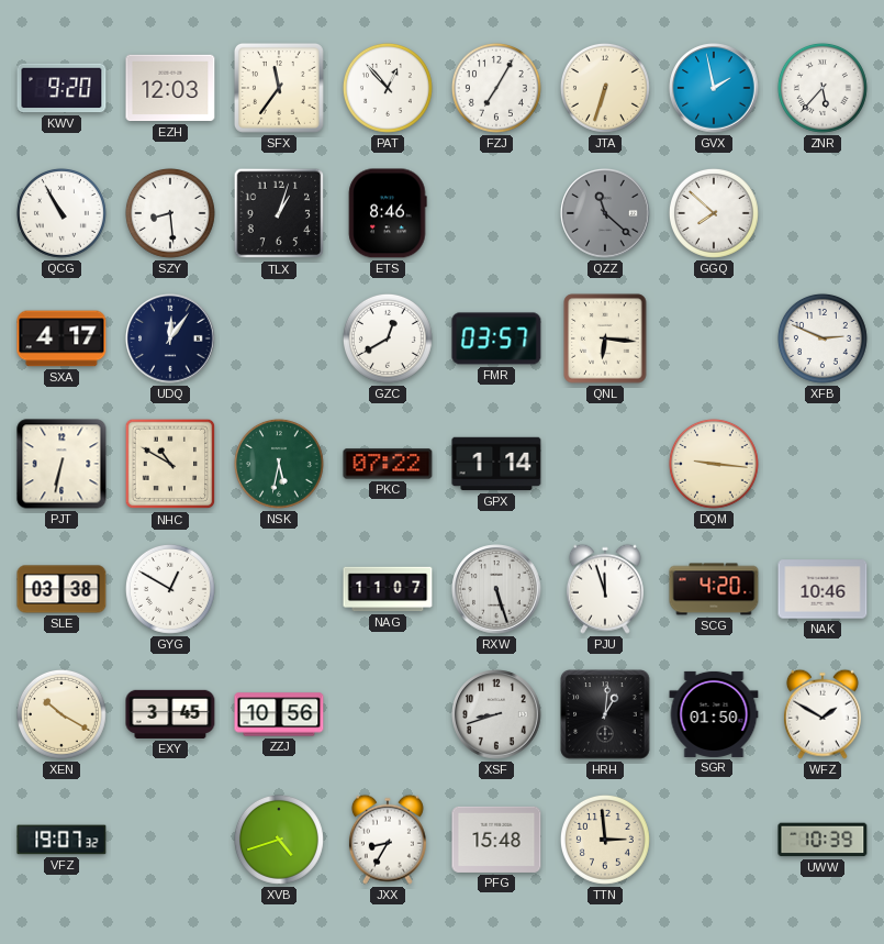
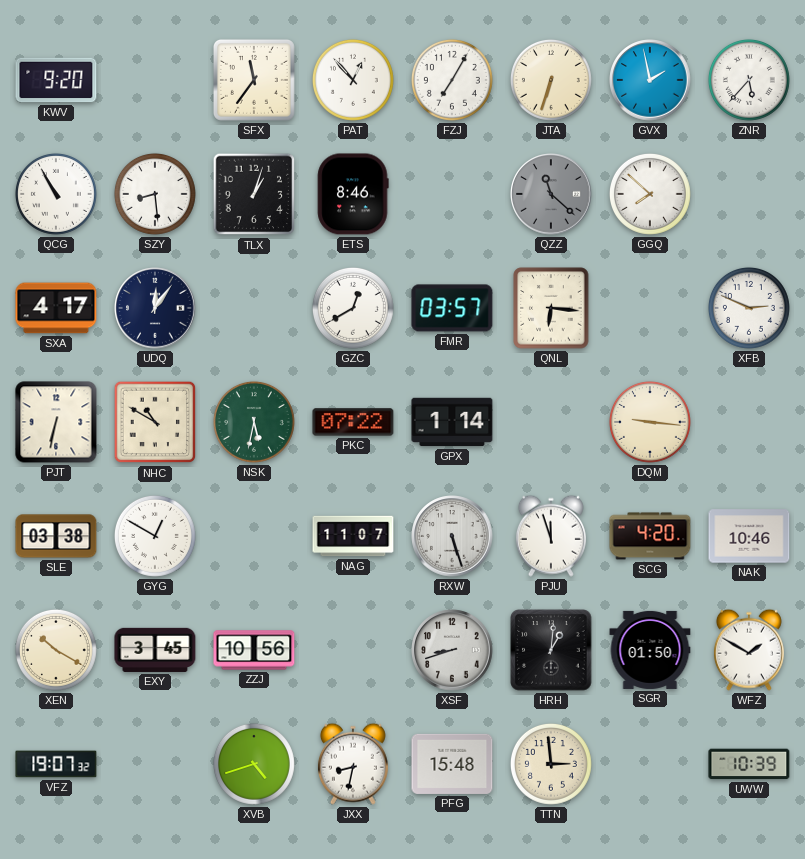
EZH: 12:03 -> none (170, 88)
JXX: 8:35 -> 8:32 (353, 764)
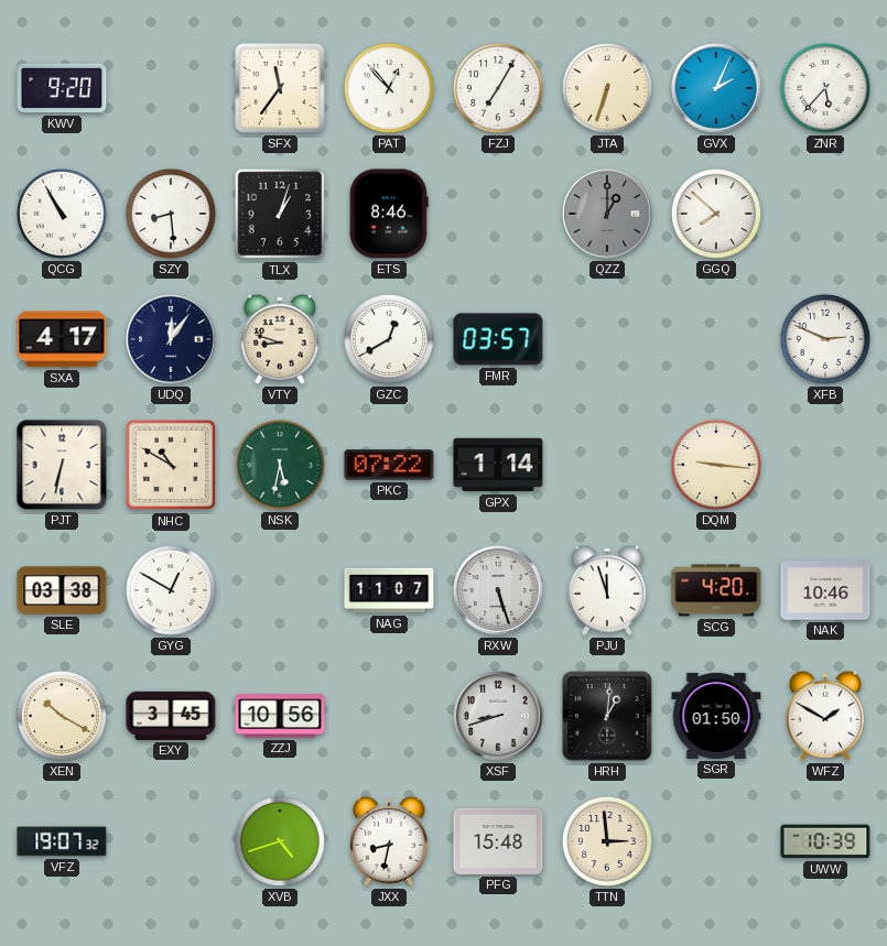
GVX: 1:58 -> 2:04 (716, 88)
QZZ: 11:22 -> 1:00 (607, 214)
VTY: none -> 8:48 (280, 339)
QNL: 6:16 -> none (551, 308)
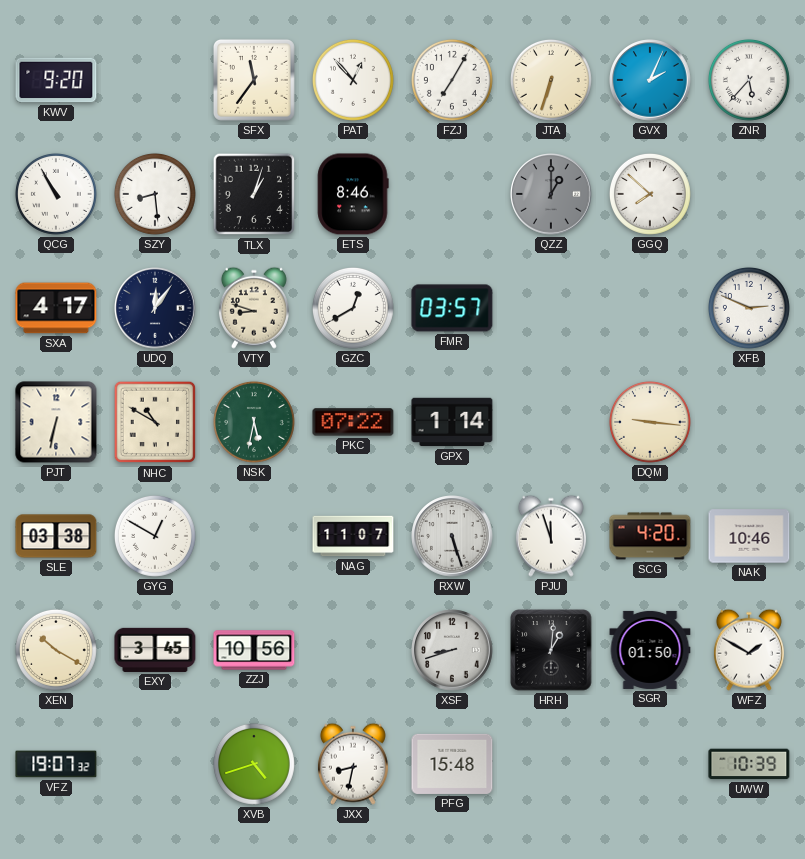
TTN: 2:59 -> none (607, 841)
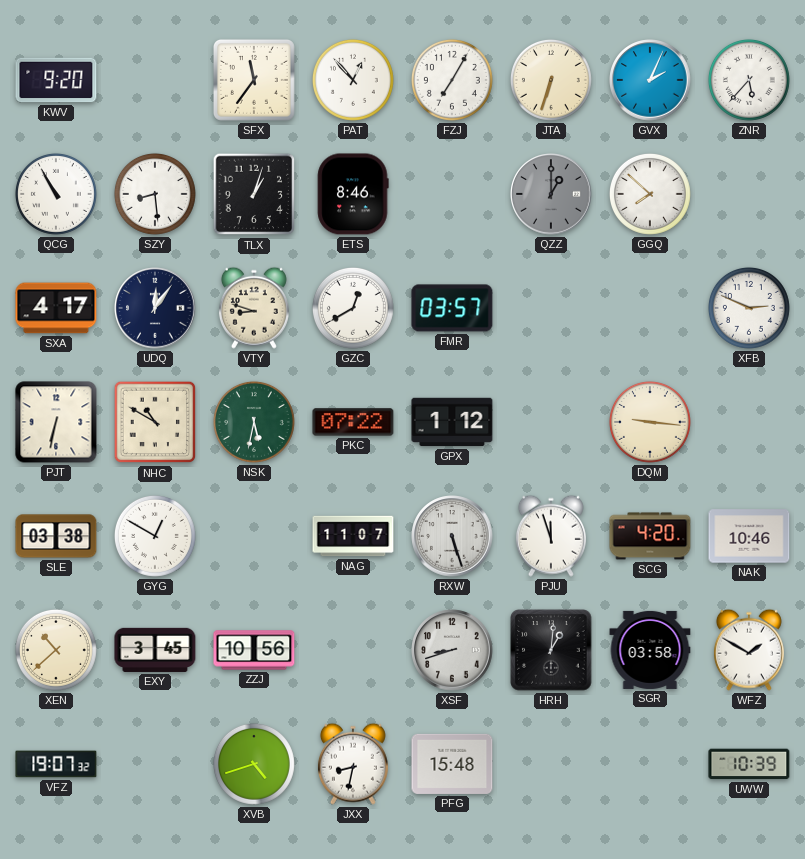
GPX: 1:14 -> 1:12 (452, 422)
XEN: 10:20 -> 10:38 (56, 650)
SGR: 01:50 -> 03:58 (650, 650)
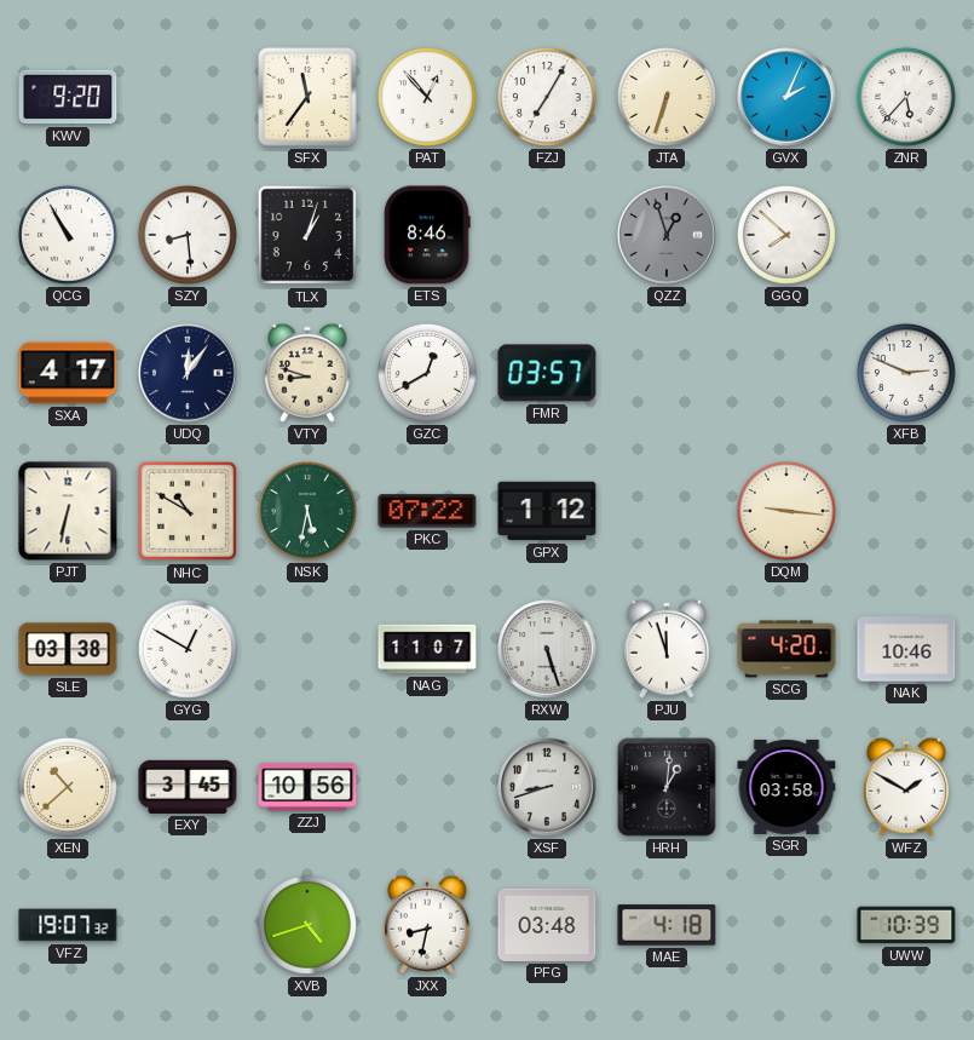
QZZ: 1:00 -> 12:57 (667, 235)
PFG: 15:48 -> 03:48 (547, 925)
MAE: none -> 4:18 (667, 925)
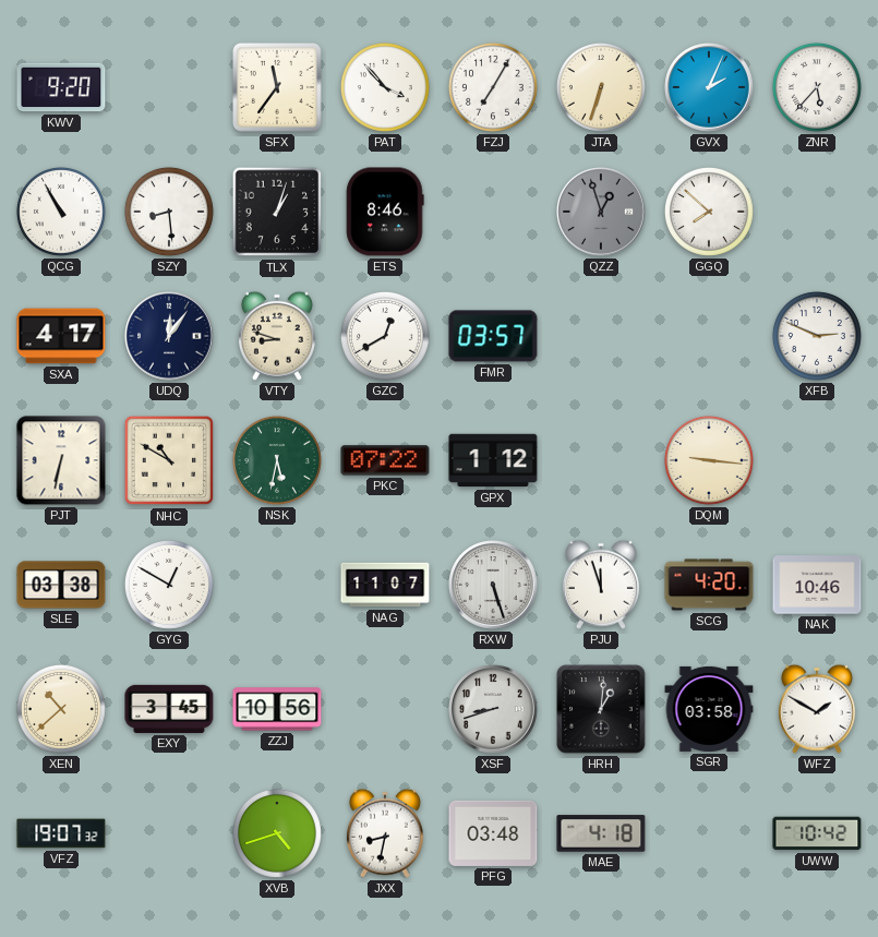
PAT: 12:53 -> 3:53 (385, 87)
UWW: 10:39 -> 10:42 (817, 833)
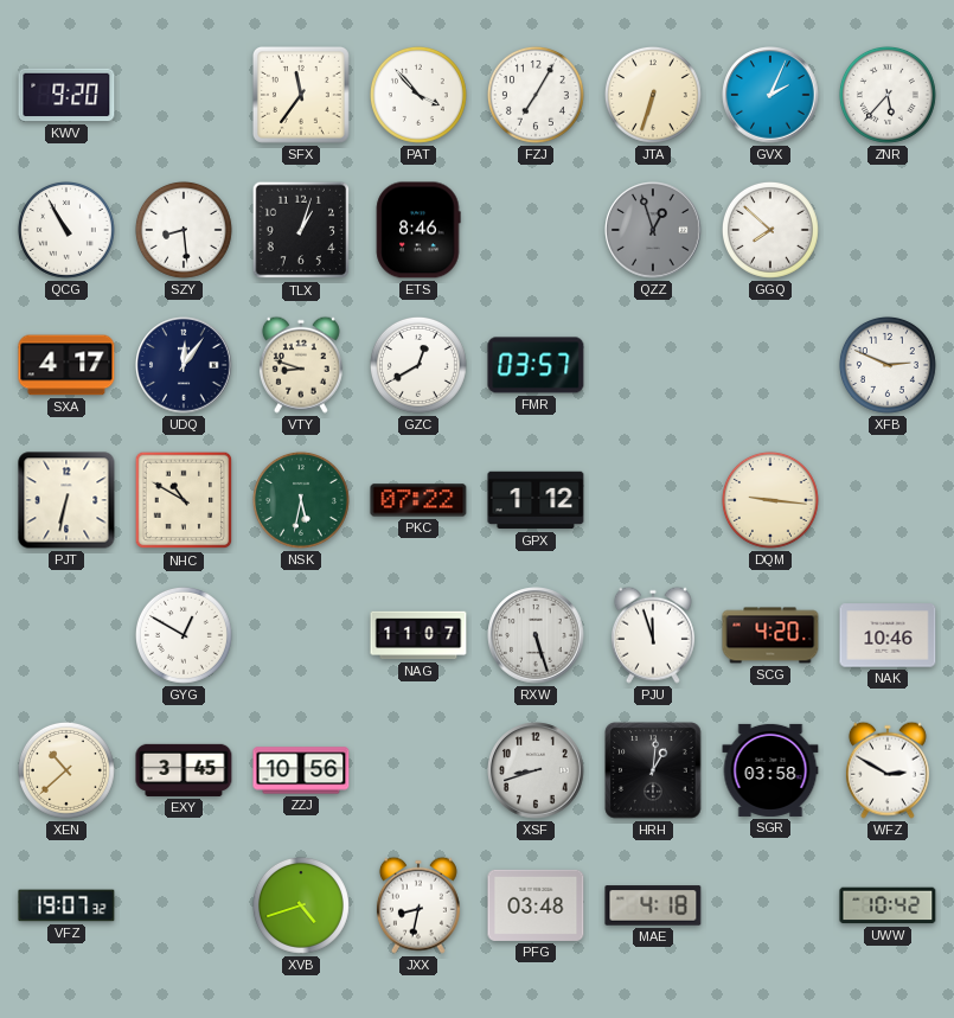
SLE: 03:38 -> none (61, 585)
WFZ: 1:50 -> 2:50 (888, 770)
